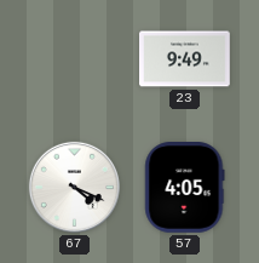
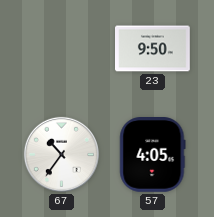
23: 9:49 -> 9:50 (153, 49)
67: 4:19 -> 10:36 (61, 154)
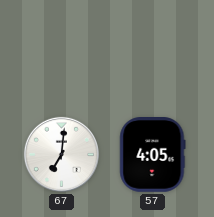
23: 9:50 -> none (153, 49)
67: 10:36 -> 7:01 (61, 154)
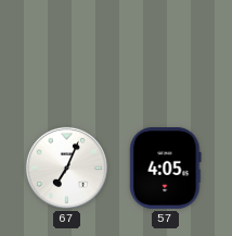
67: 7:01 -> 7:04 (66, 167)
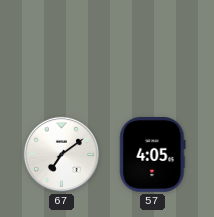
67: 7:04 -> 7:09 (61, 154)
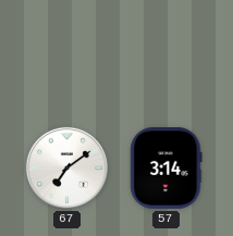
57: 4:05 -> 3:14 (167, 169)
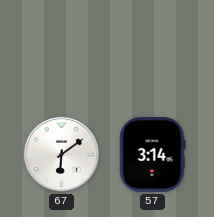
67: 7:09 -> 6:09 (61, 154)
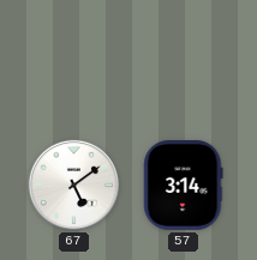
67: 6:09 -> 5:09 (73, 185)
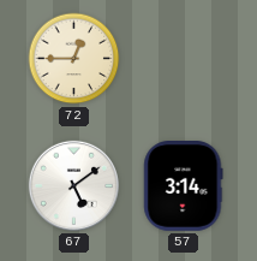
72: none -> 12:45 (74, 59)
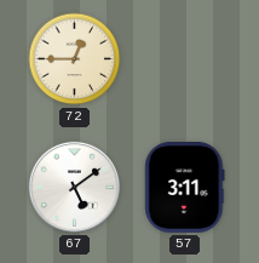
57: 3:14 -> 3:11 (185, 188)
